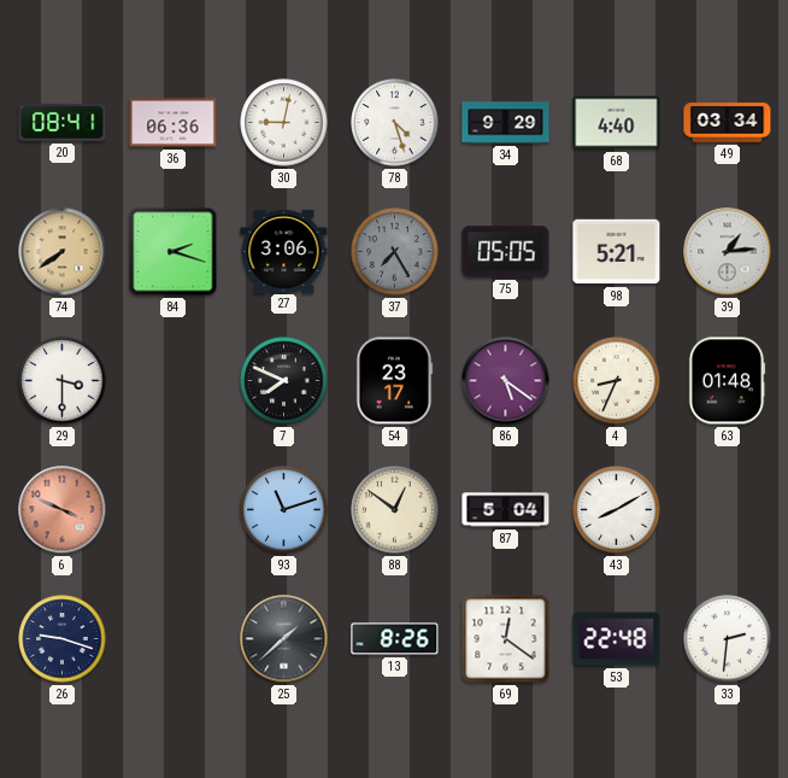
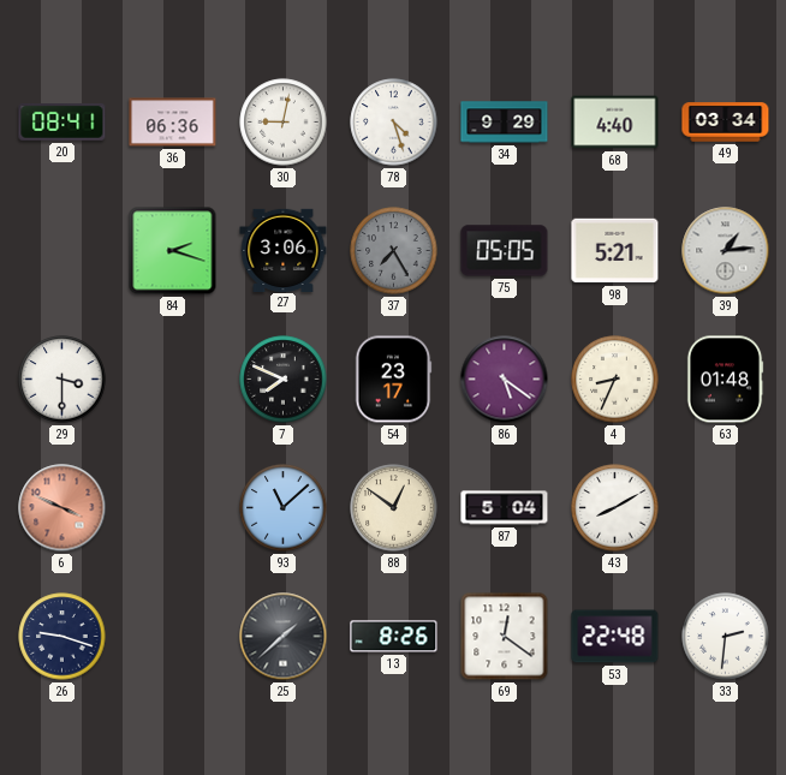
74: 7:39 -> none (63, 252)
93: 11:12 -> 11:08 (284, 508)
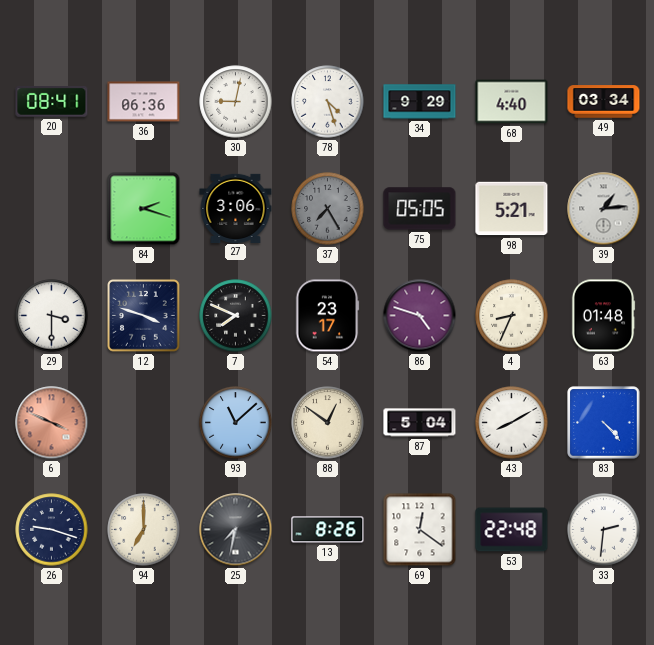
12: none -> 3:48 (144, 316)
86: 5:21 -> 4:48 (420, 316)
83: none -> 4:23 (604, 423)
94: none -> 7:00 (144, 530)
25: 1:38 -> 7:32 (236, 530)
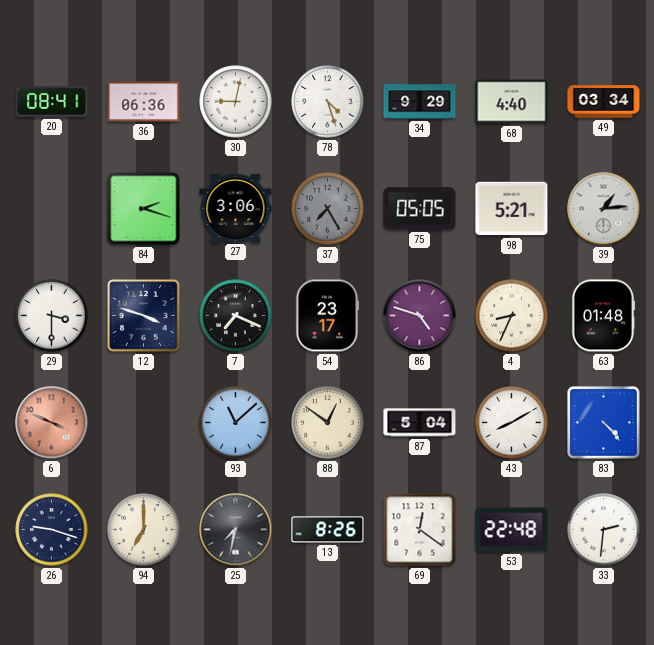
7: 7:49 -> 7:19 (236, 316)
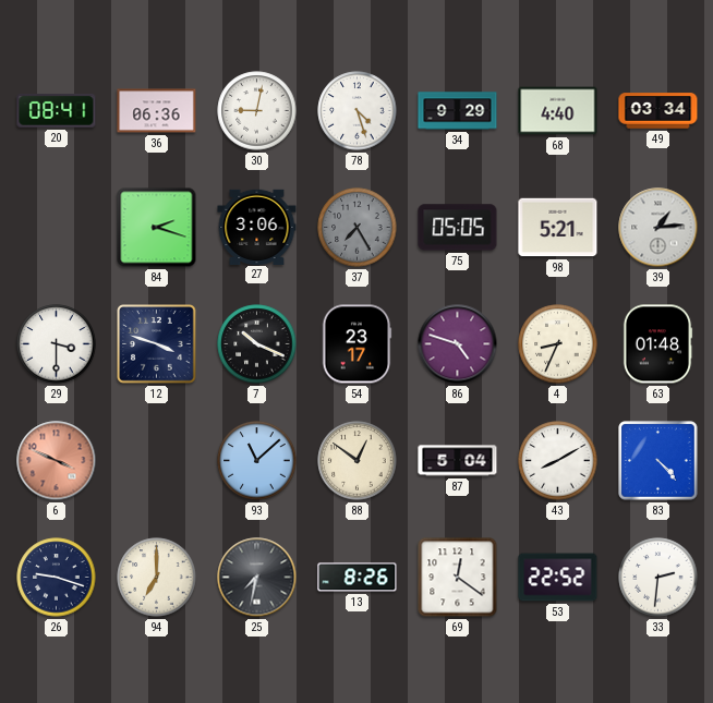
7: 7:19 -> 10:19 (257, 344)
53: 22:48 -> 22:52 (558, 578)
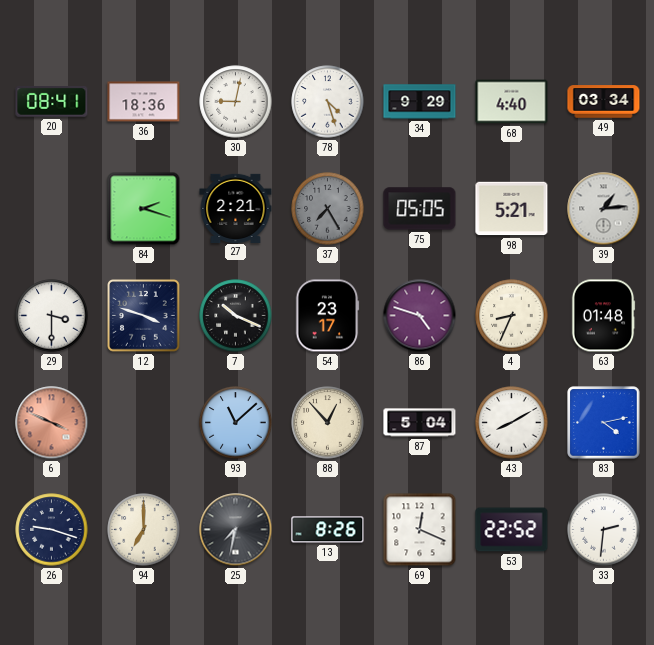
36: 06:36 -> 18:36 (144, 102)
27: 3:06 -> 2:21 (236, 208)
88: 12:51 -> 12:53 (328, 423)
83: 4:23 -> 4:13 (604, 423)
69: 12:21 -> 12:19 (420, 530)
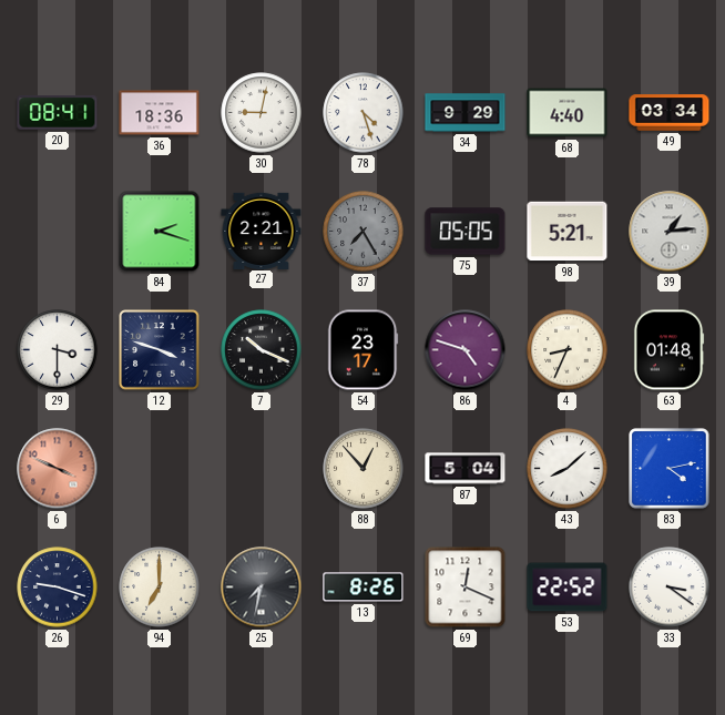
93: 11:08 -> none (236, 423)
43: 8:10 -> 8:08 (568, 469)
33: 2:31 -> 3:21 (670, 588)
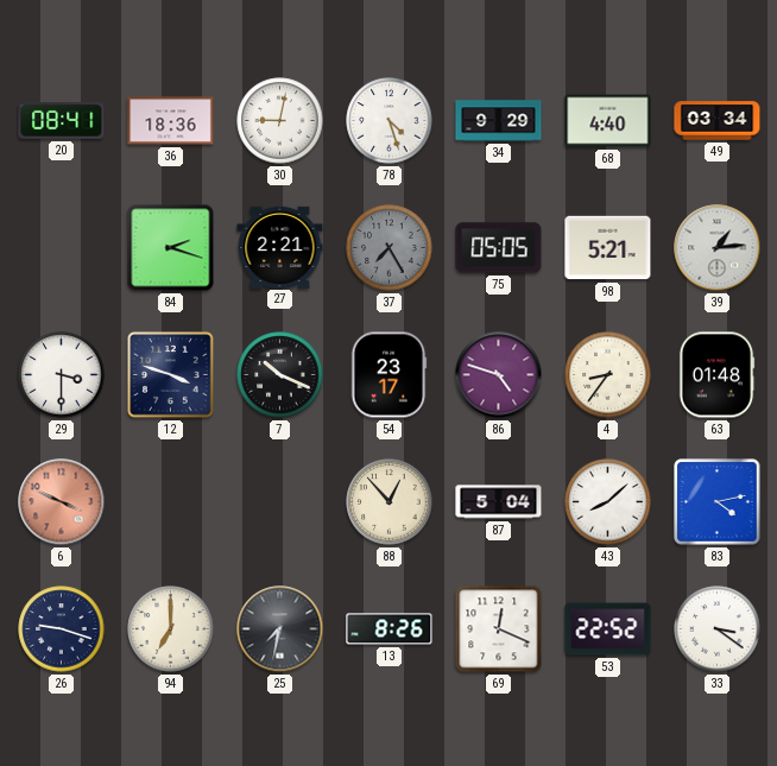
4: 8:34 -> 8:36 (608, 375)
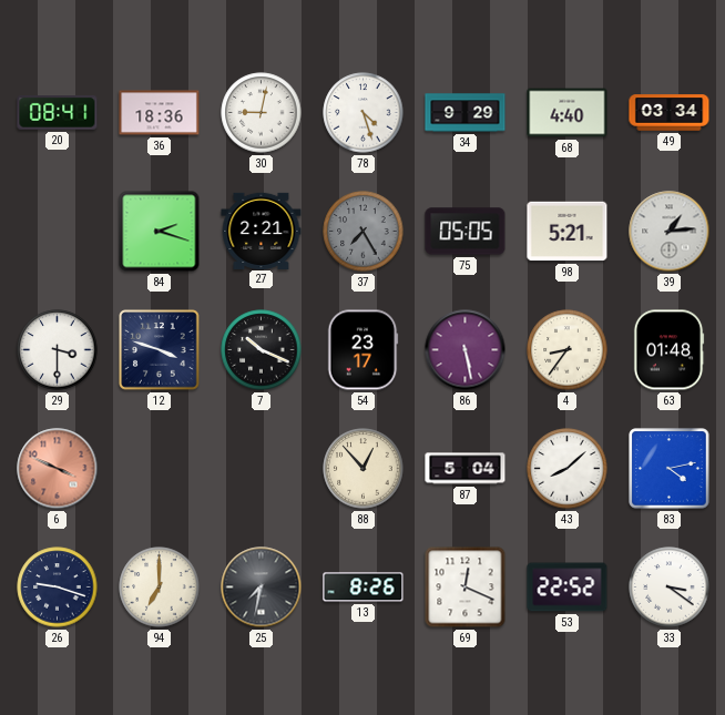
86: 4:48 -> 5:28 (466, 350)
